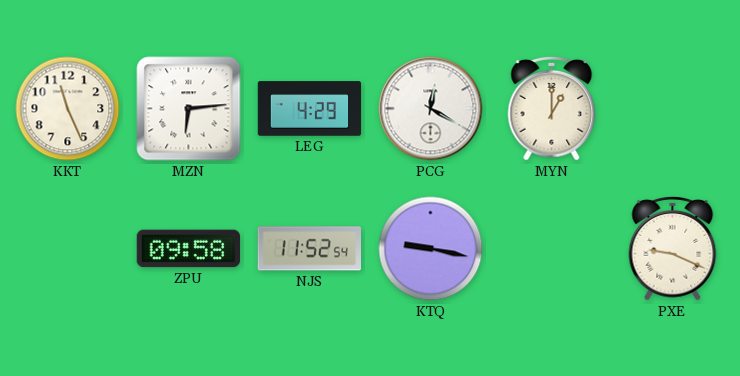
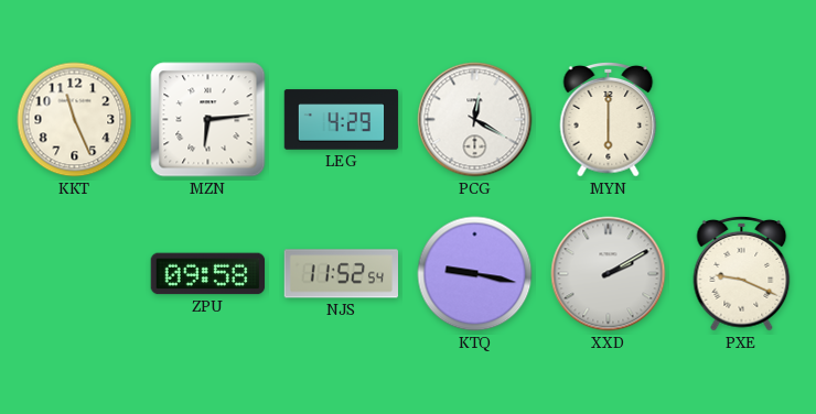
MYN: 1:00 -> 6:00 (609, 119)
XXD: none -> 2:10 (609, 274)
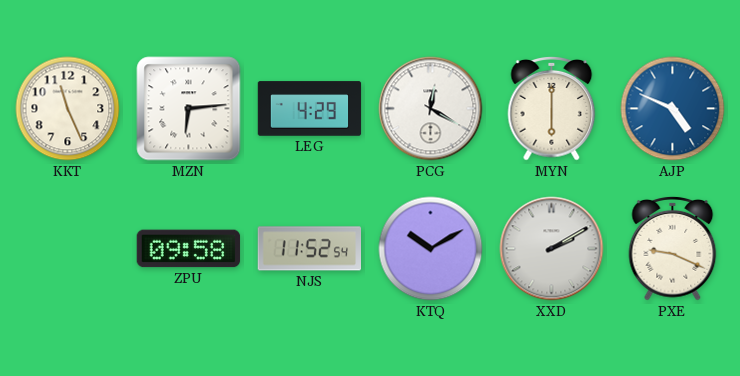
AJP: none -> 4:49 (673, 109)
KTQ: 9:17 -> 10:10 (431, 249)
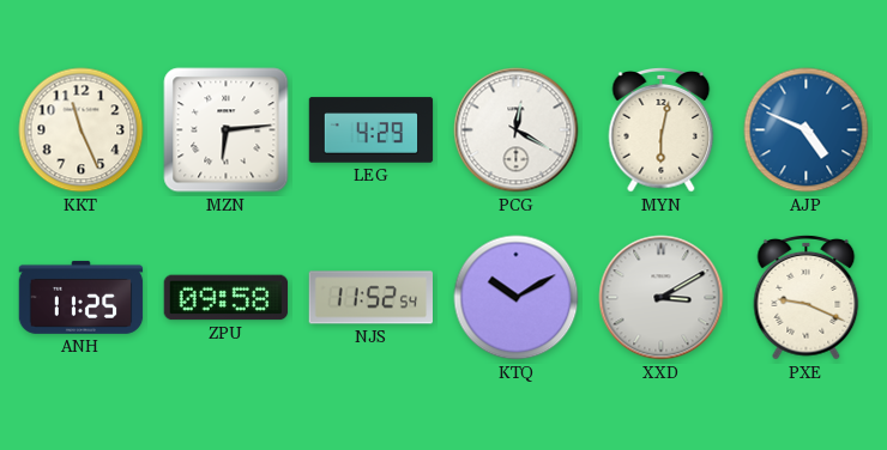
MYN: 6:00 -> 6:02 (662, 129)
ANH: none -> 11:25 (82, 297)
XXD: 2:10 -> 3:10 (662, 298)
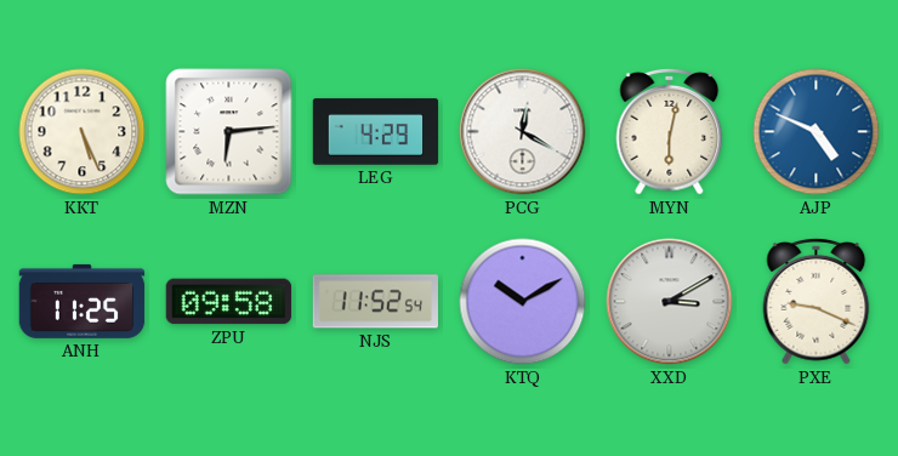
KKT: 11:26 -> 5:26 (83, 132)
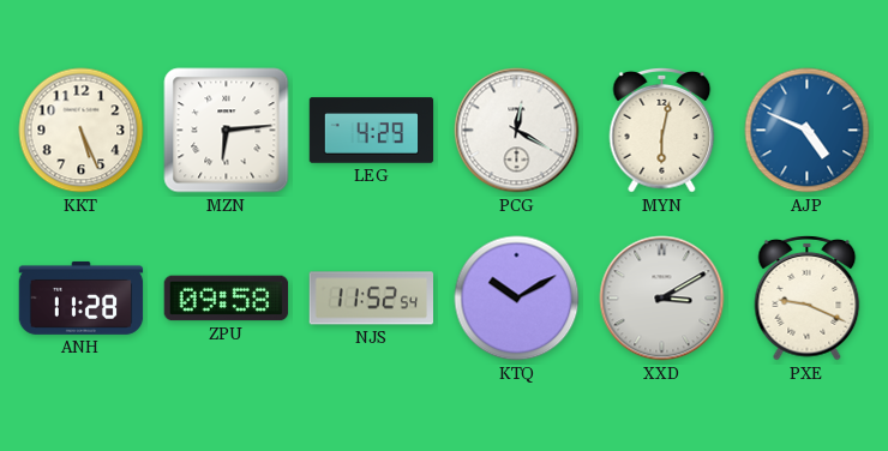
ANH: 11:25 -> 11:28 (82, 297)
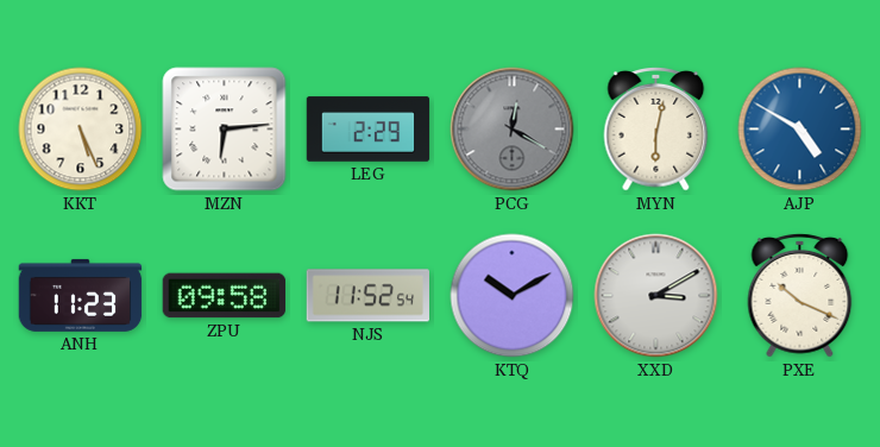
LEG: 4:29 -> 2:29 (369, 130)
PCG dial: white -> grey (513, 130)
AJP: 4:49 -> 4:50 (800, 130)
ANH: 11:28 -> 11:23 (81, 295)
PXE: 9:19 -> 10:19 (800, 295)
